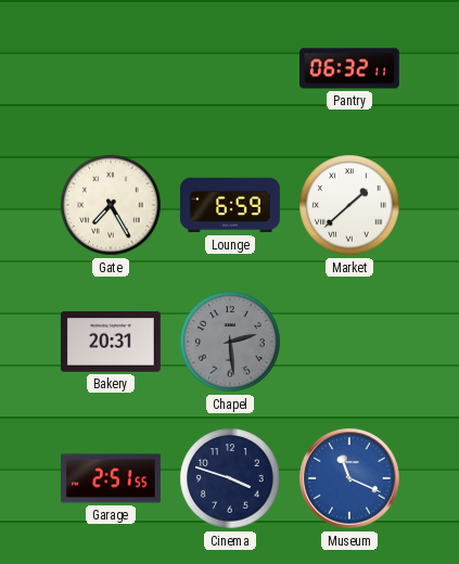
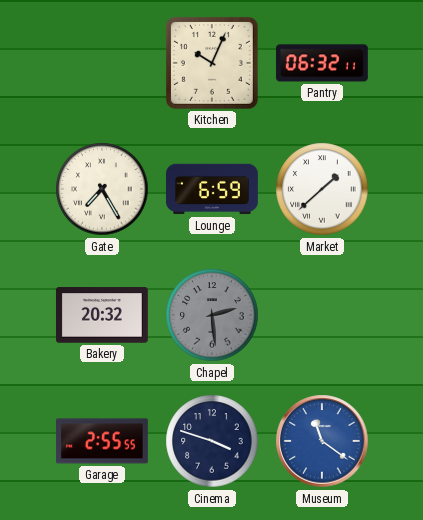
Kitchen: none -> 10:04 (212, 63)
Bakery: 20:31 -> 20:32 (102, 315)
Garage: 2:51 -> 2:55 (102, 441)
Museum: 11:19 -> 11:21 (322, 441)
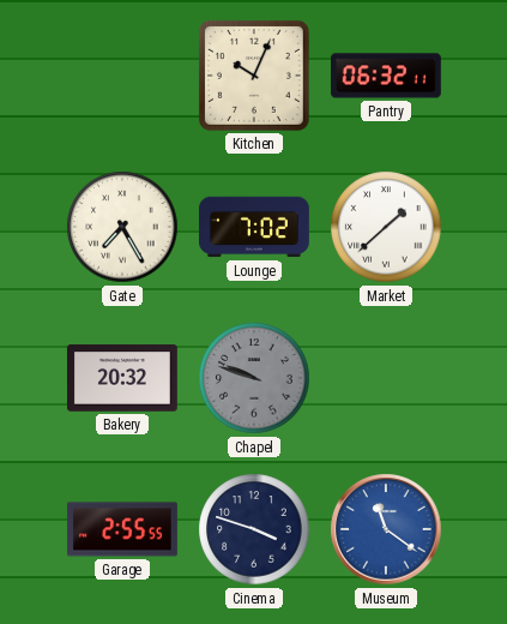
Lounge: 6:59 -> 7:02 (255, 227)
Chapel: 2:29 -> 9:48 (254, 378)
